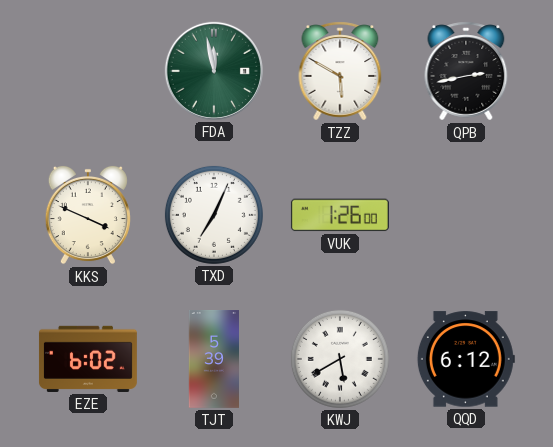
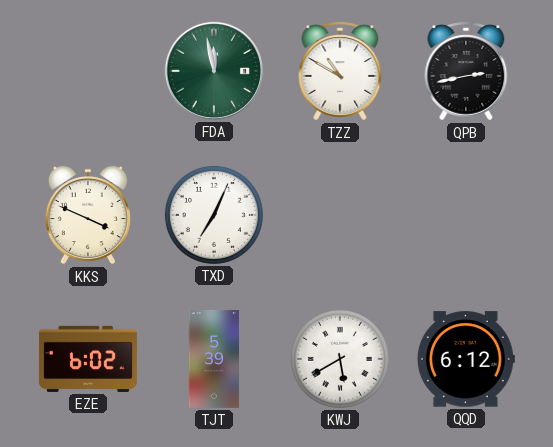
TZZ: 5:50 -> 10:50 (340, 71)
VUK: 1:26 -> none (340, 215)
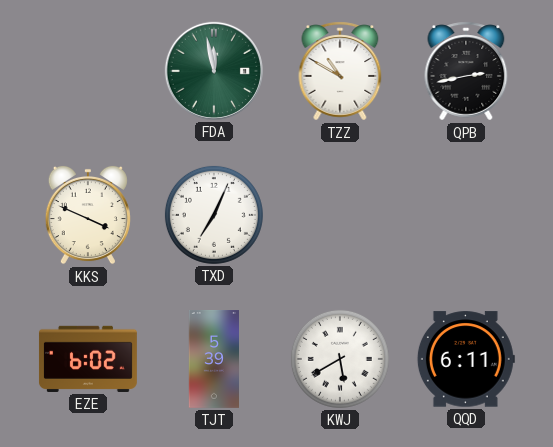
QQD: 6:12 -> 6:11 (466, 359)
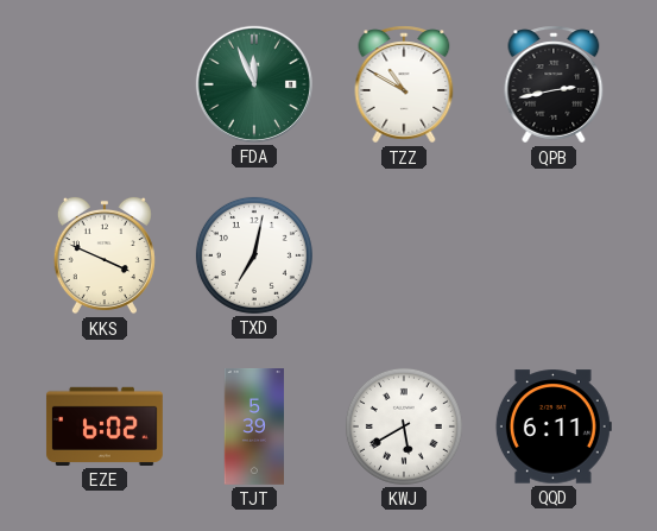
FDA: 11:58 -> 11:56 (254, 84)
TXD: 7:04 -> 7:02 (254, 255)
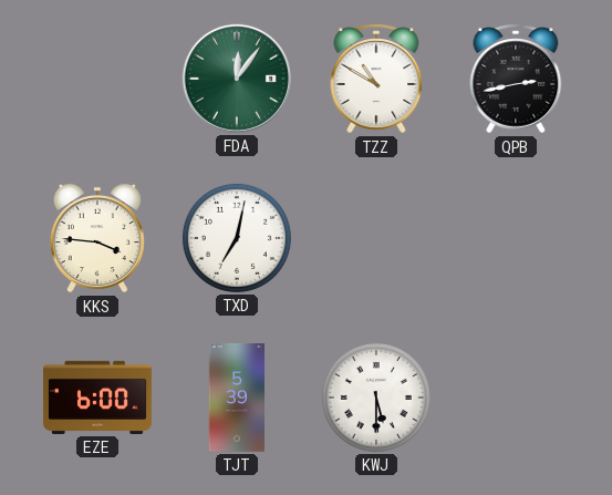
FDA: 11:56 -> 12:06 (237, 79)
KKS: 3:49 -> 3:46 (97, 238)
EZE: 6:02 -> 6:00 (97, 398)
KWJ: 5:40 -> 5:30 (376, 398)
QQD: 6:11 -> none (554, 426)
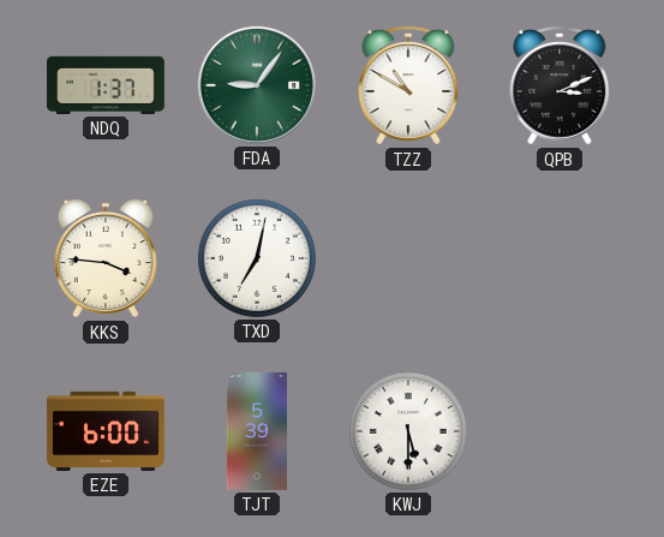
NDQ: none -> 1:37 (106, 85)
FDA: 12:06 -> 9:06 (257, 85)
QPB: 2:43 -> 3:11 (560, 85)
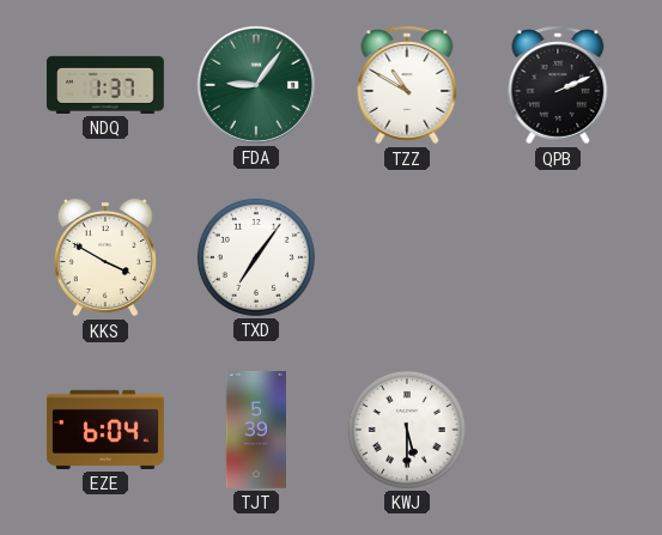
QPB: 3:11 -> 2:11 (558, 85)
KKS: 3:46 -> 3:50 (105, 257)
TXD: 7:02 -> 7:06 (256, 257)
EZE: 6:00 -> 6:04 (105, 430)
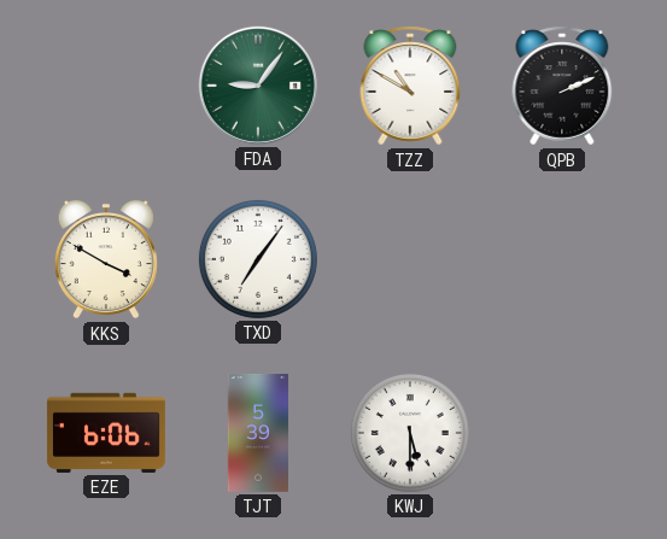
NDQ: 1:37 -> none (105, 85)
EZE: 6:04 -> 6:06 (106, 433)
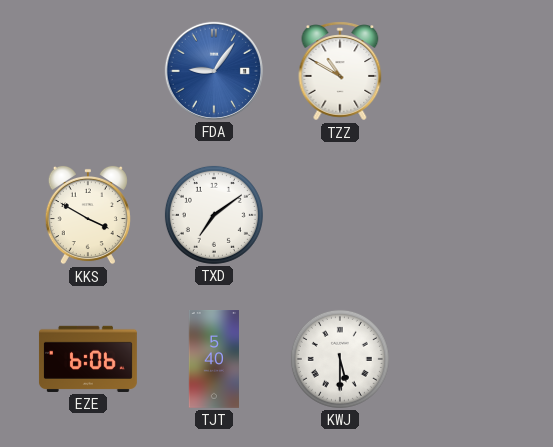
FDA dial: green -> blue (214, 71)
QPB: 2:11 -> none (562, 86)
TXD: 7:06 -> 7:09 (214, 215)
TJT: 5:39 -> 5:40 (213, 360)
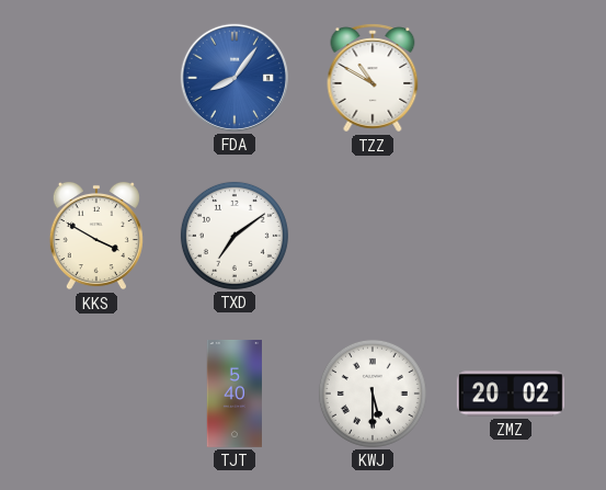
FDA: 9:06 -> 8:06 (235, 78)
EZE: 6:06 -> none (88, 359)
ZMZ: none -> 20:02 (511, 394)
